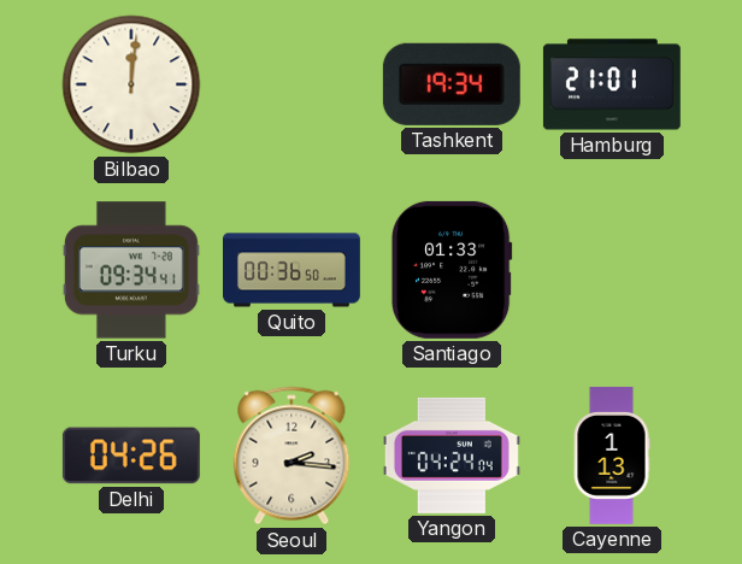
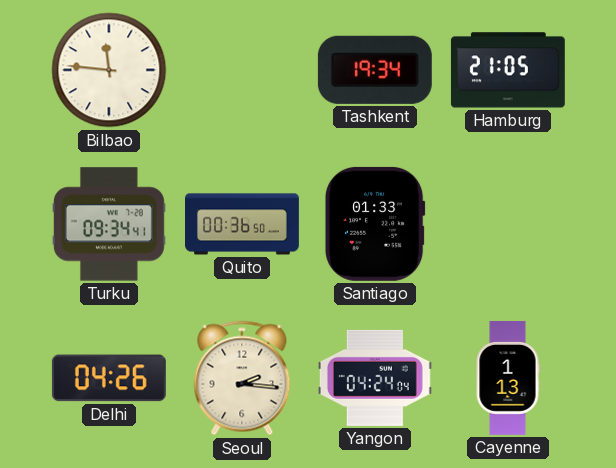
Bilbao: 12:01 -> 11:46 (109, 70)
Hamburg: 21:01 -> 21:05 (508, 70)
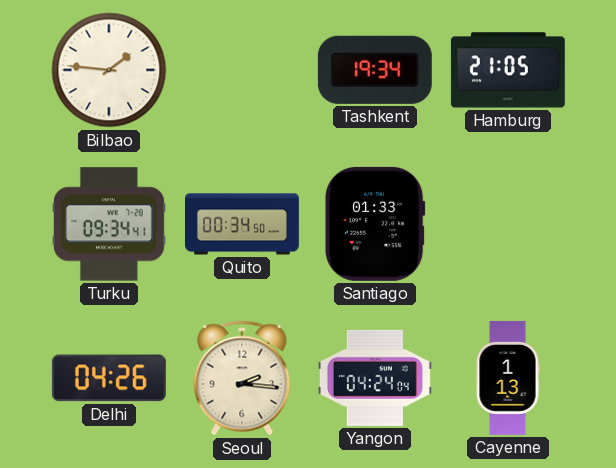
Bilbao: 11:46 -> 1:46 (109, 70)
Quito: 00:36 -> 00:34 (243, 224)
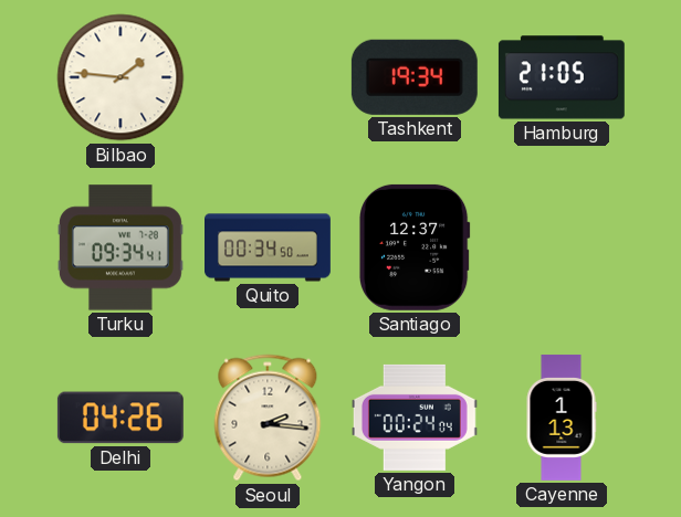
Santiago: 01:33 -> 12:37 (415, 247)
Yangon: 04:24 -> 00:24 (415, 418)
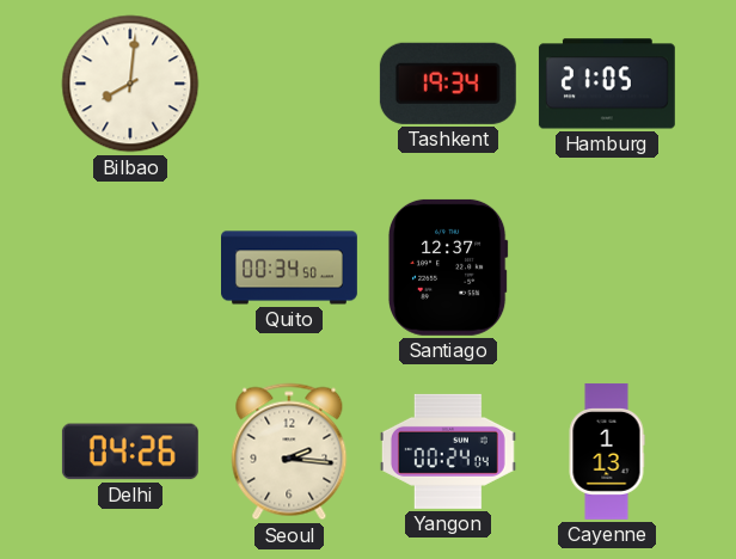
Bilbao: 1:46 -> 8:01 (130, 84)
Turku: 09:34 -> none (121, 247)
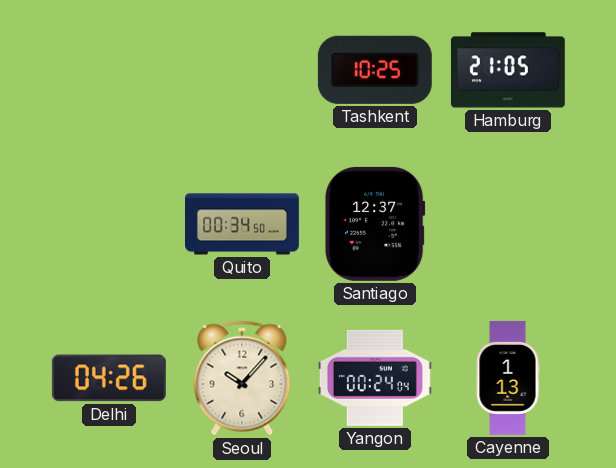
Bilbao: 8:01 -> none (130, 84)
Tashkent: 19:34 -> 10:25 (375, 70)
Seoul: 2:16 -> 10:07 (242, 378)
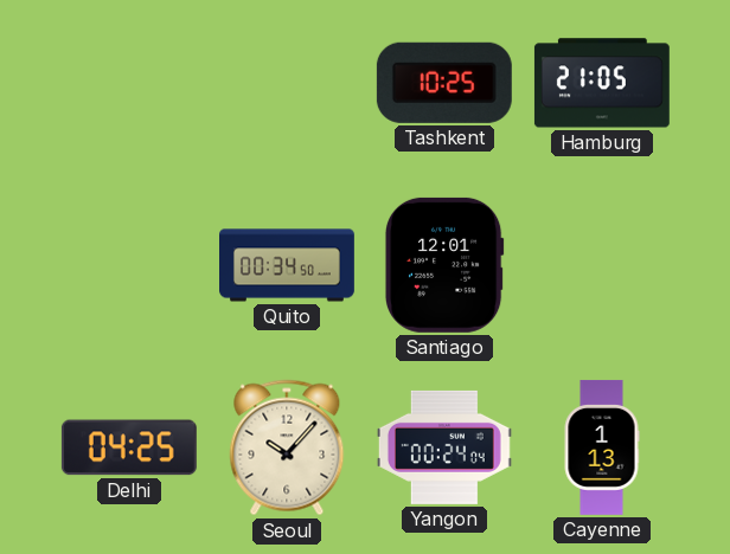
Santiago: 12:37 -> 12:01 (444, 265)
Delhi: 04:26 -> 04:25 (129, 447)
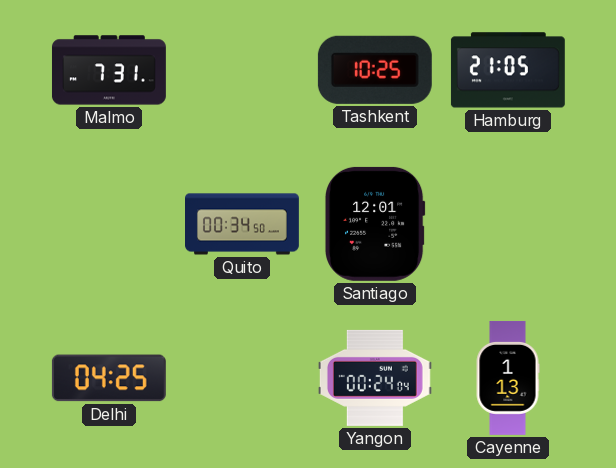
Malmo: none -> 7:31 (109, 70)
Seoul: 10:07 -> none (287, 447)
